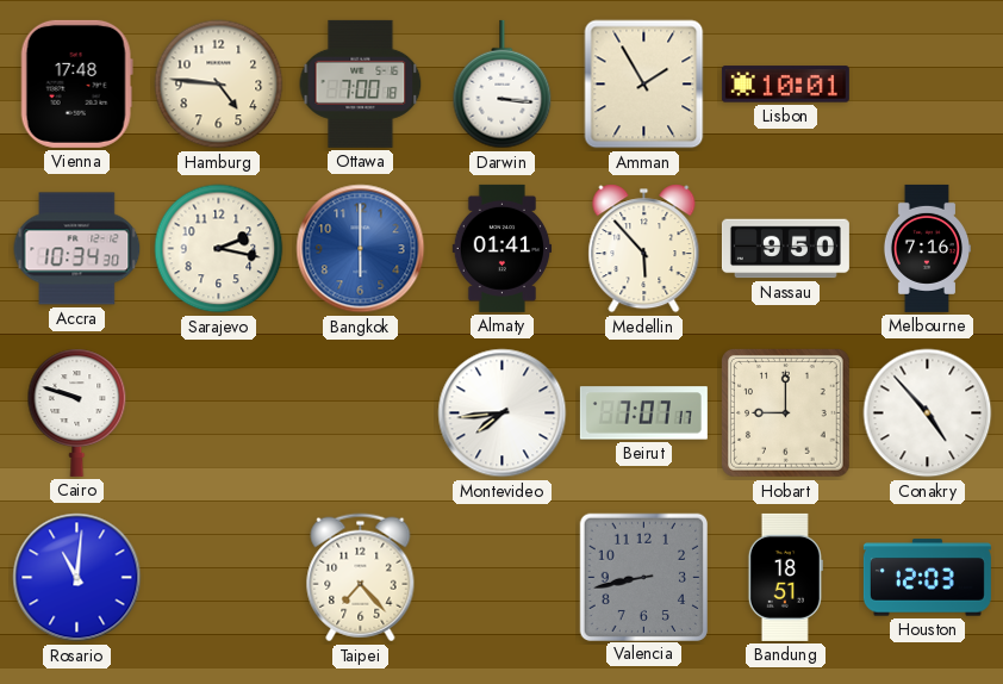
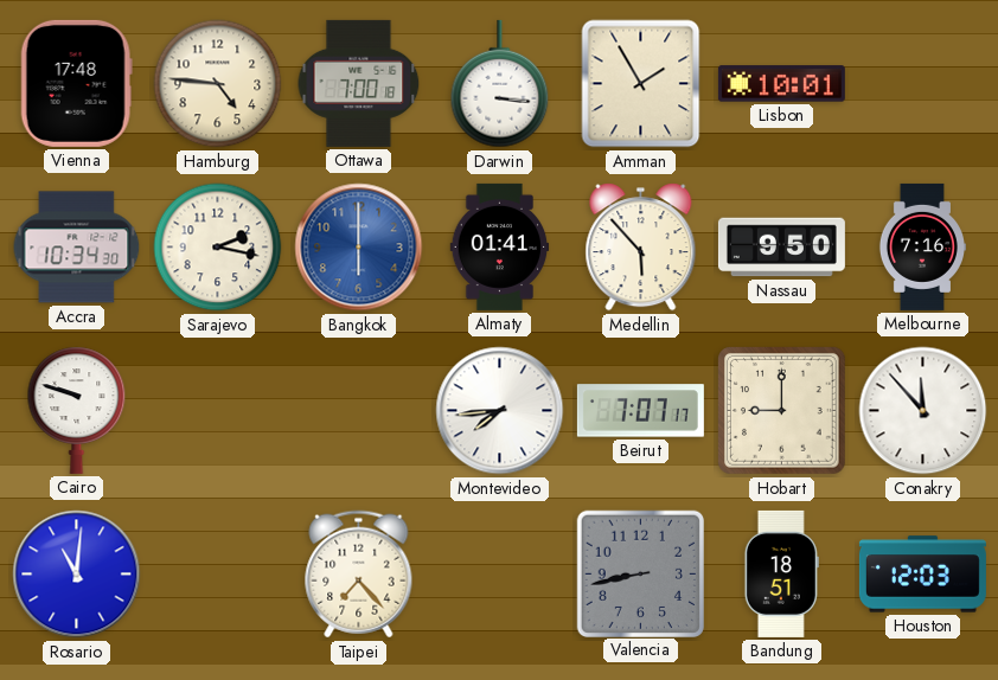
Conakry: 4:53 -> 11:53 (923, 411)
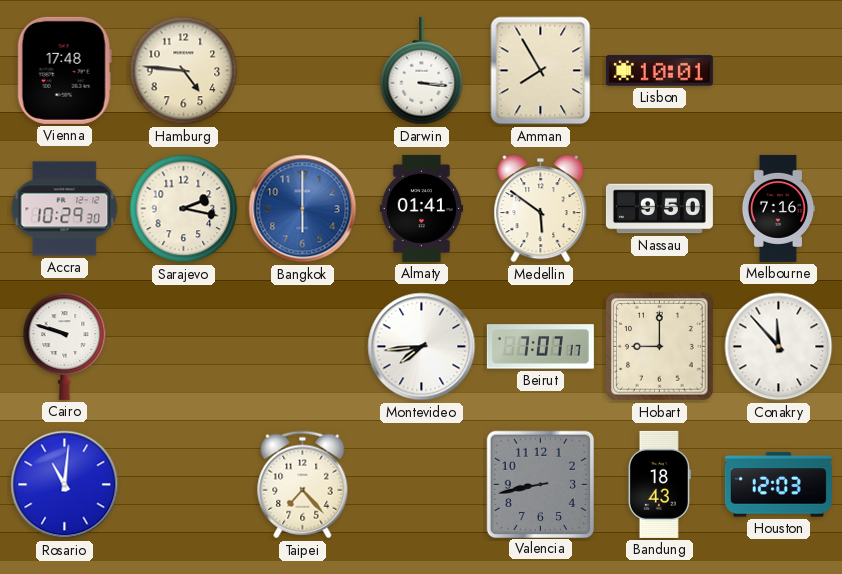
Ottawa: 7:00 -> none (359, 83)
Amman: 1:55 -> 7:55 (541, 71)
Accra: 10:34 -> 10:29 (65, 209)
Medellin: 5:53 -> 5:51 (541, 209)
Bandung: 18:51 -> 18:43 (659, 484)
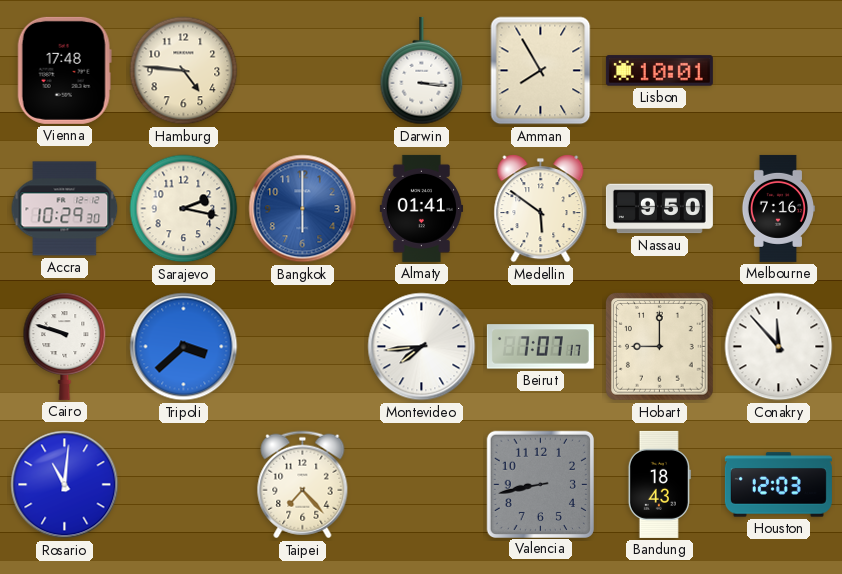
Tripoli: none -> 3:38 (184, 347)
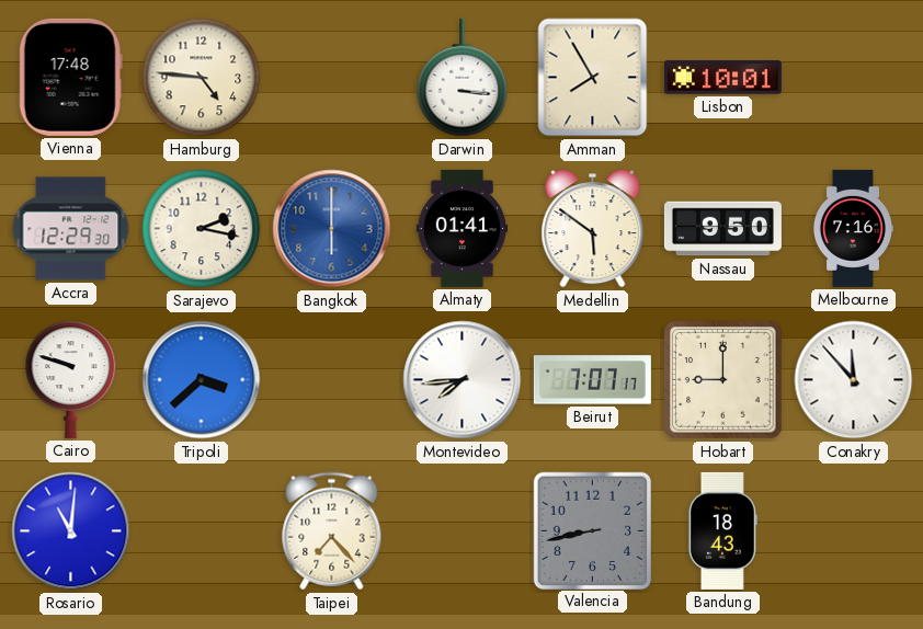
Accra: 10:29 -> 12:29 (71, 229)
Houston: 12:03 -> none (778, 485)
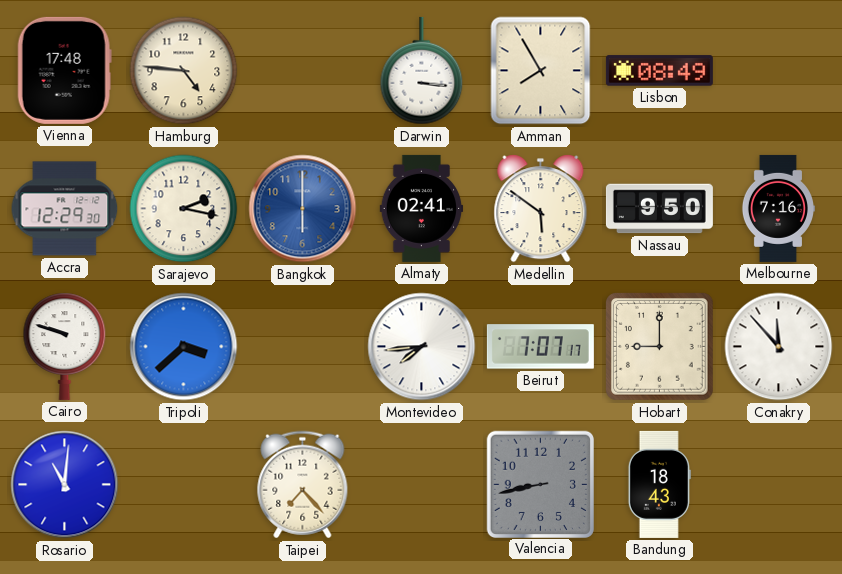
Lisbon: 10:01 -> 08:49 (659, 71)
Almaty: 01:41 -> 02:41 (422, 208)
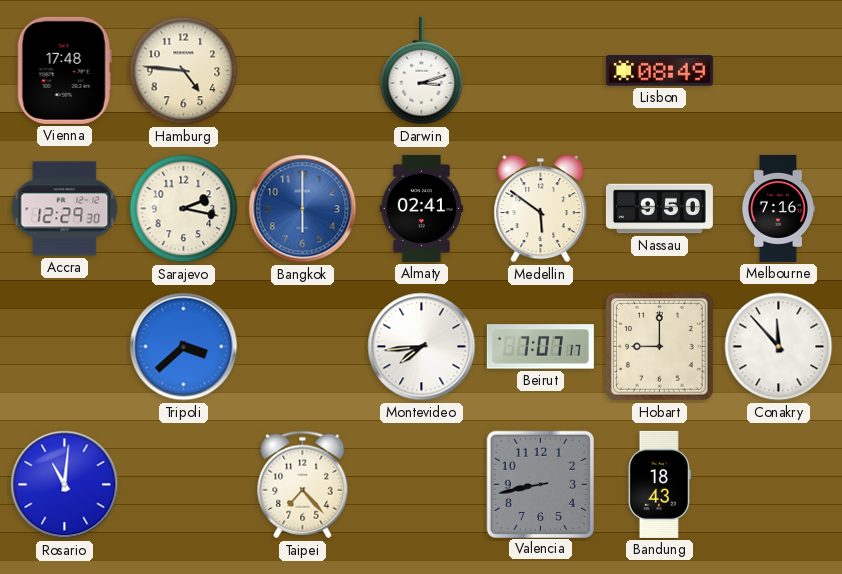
Darwin: 3:16 -> 3:12 (422, 71)
Amman: 7:55 -> none (541, 71)
Cairo: 9:48 -> none (65, 346)
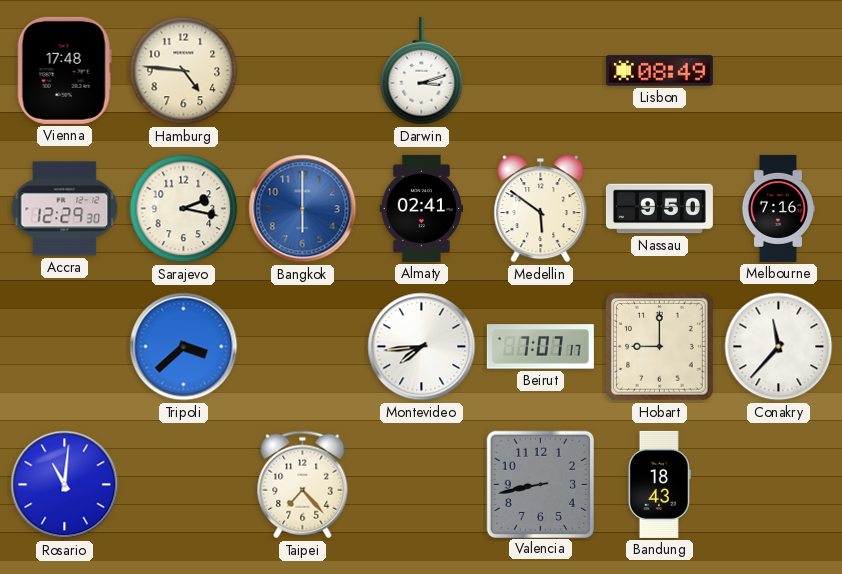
Conakry: 11:53 -> 11:37 (779, 347)
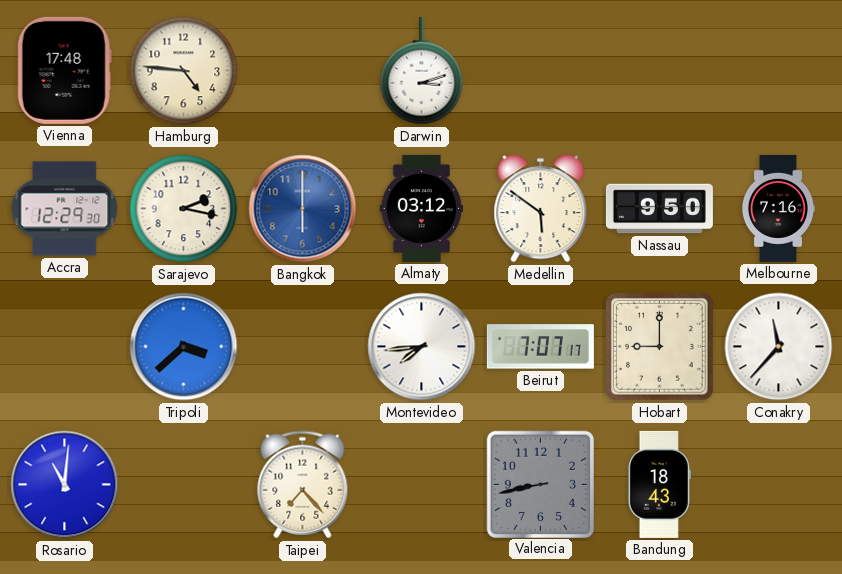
Lisbon: 08:49 -> none (659, 71)
Almaty: 02:41 -> 03:12 (422, 208)
